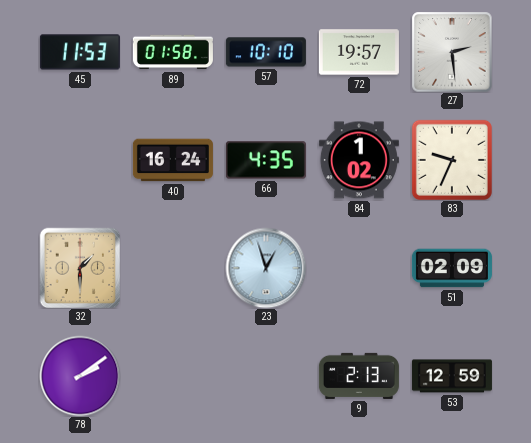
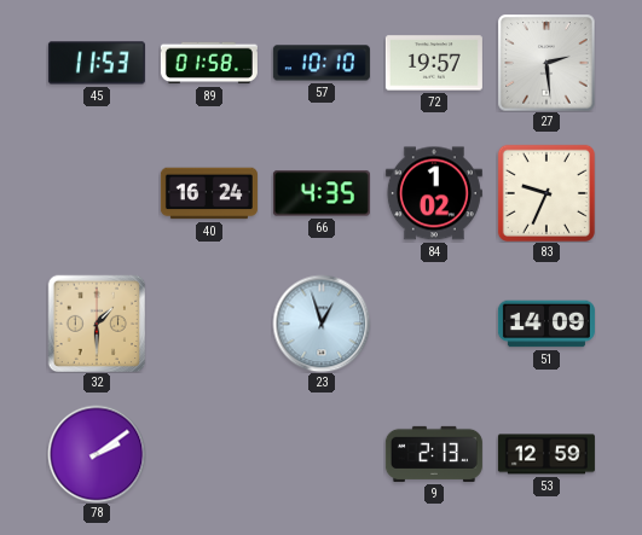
51: 02:09 -> 14:09 (546, 324)
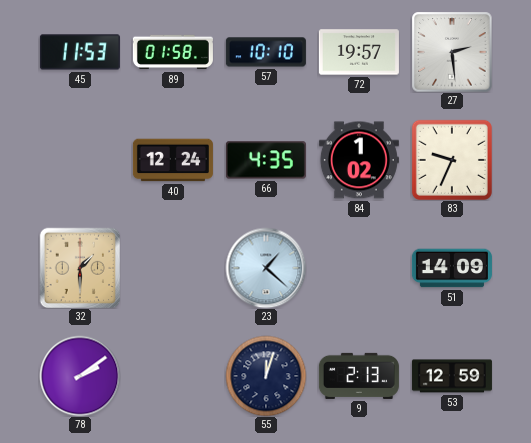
40: 16:24 -> 12:24 (173, 160)
23: 12:57 -> 1:22 (266, 268)
55: none -> 12:03 (266, 376)
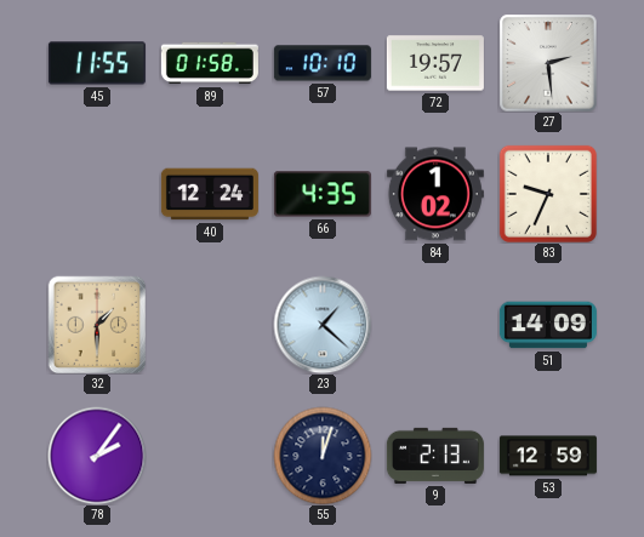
45: 11:53 -> 11:55 (97, 63)
78: 2:09 -> 2:06 (97, 456)
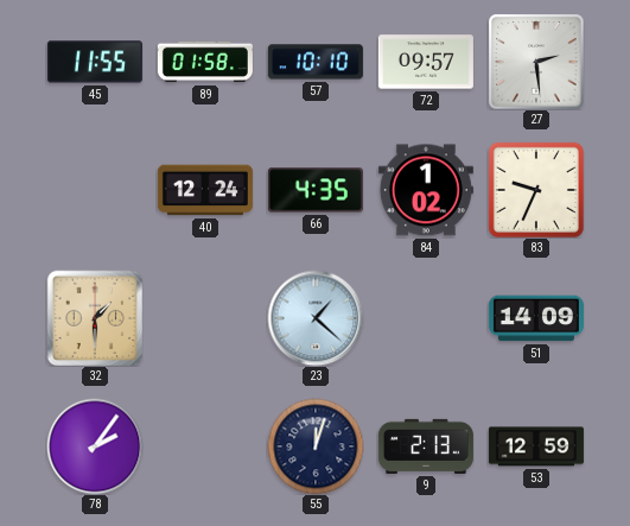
72: 19:57 -> 09:57 (426, 62)
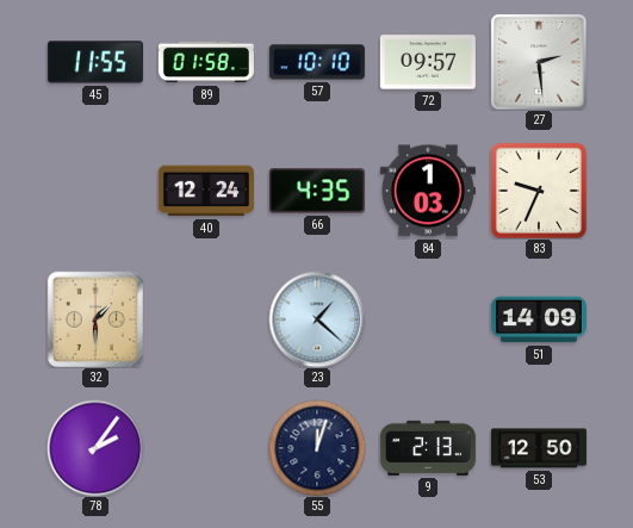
84: 1:02 -> 1:03 (428, 191)
53: 12:59 -> 12:50 (539, 448)
